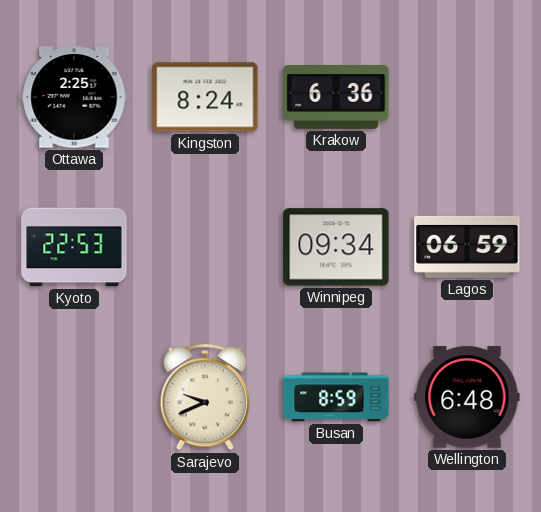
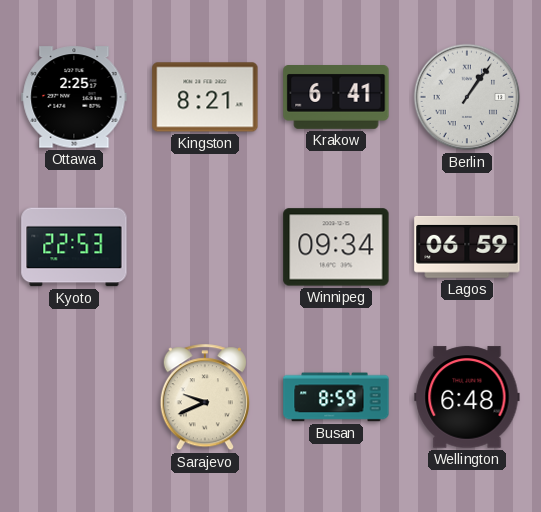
Kingston: 8:24 -> 8:21 (205, 97)
Krakow: 6:36 -> 6:41 (336, 98)
Berlin: none -> 1:06 (467, 97)
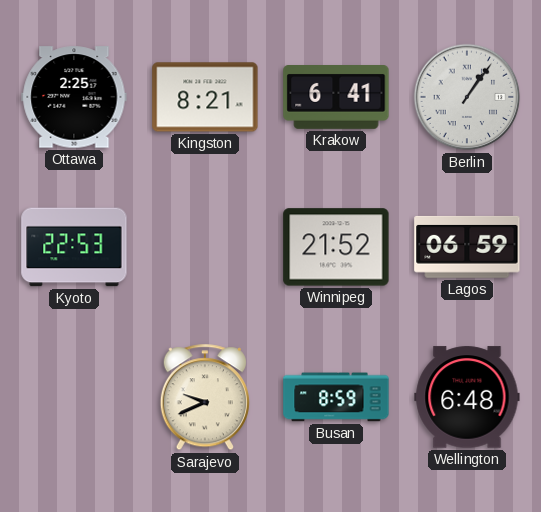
Winnipeg: 09:34 -> 21:52 (336, 247)
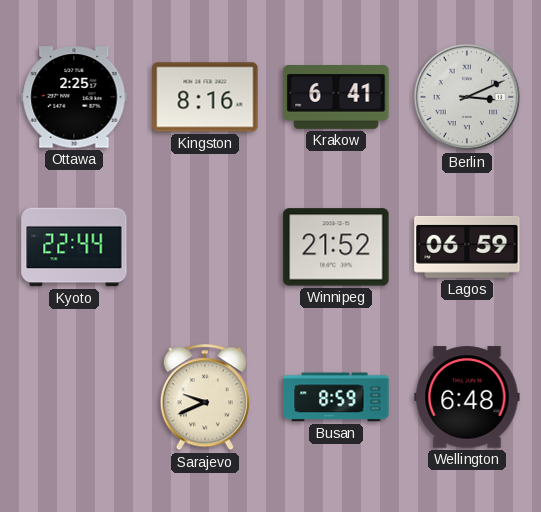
Kingston: 8:21 -> 8:16 (205, 97)
Berlin: 1:06 -> 3:11 (467, 97)
Kyoto: 22:53 -> 22:44 (74, 247)
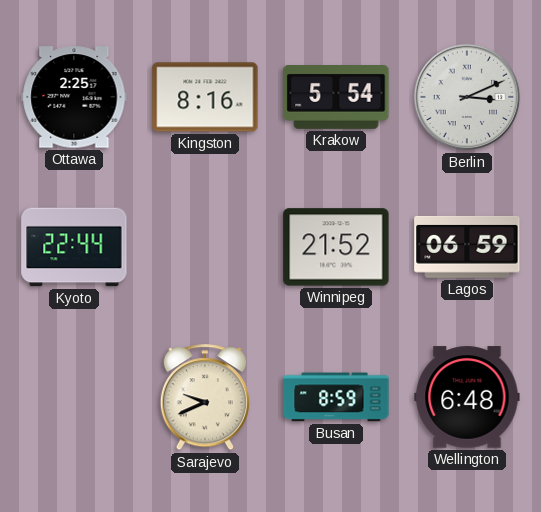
Krakow: 6:41 -> 5:54 (336, 98)
